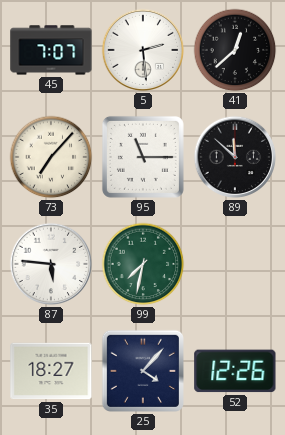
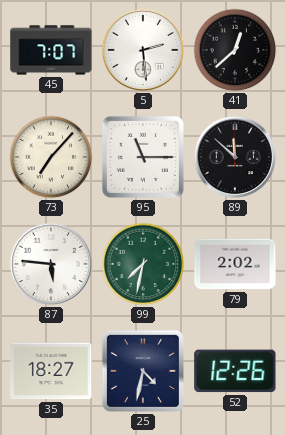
79: none -> 2:02 (235, 264)
25: 4:07 -> 4:32 (143, 371)
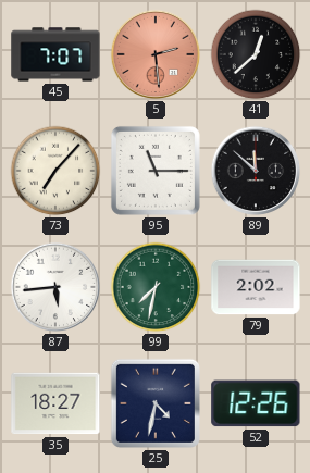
5 dial: white -> salmon (156, 54)
87: 5:46 -> 5:44 (55, 287)
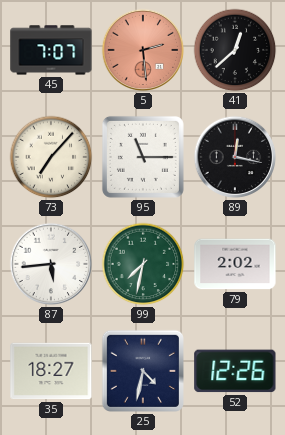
89: 11:52 -> 12:17 (235, 157)
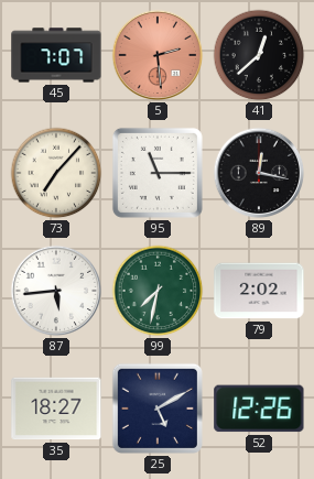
25: 4:32 -> 5:10 (158, 409)
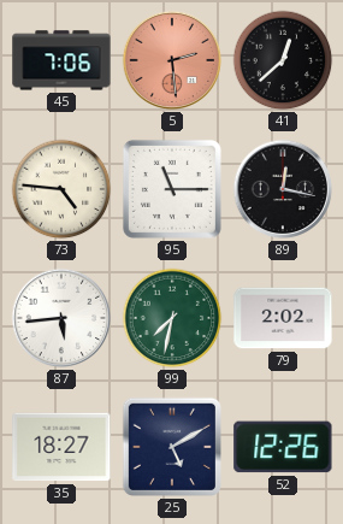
45: 7:07 -> 7:06 (61, 60)
73: 7:07 -> 4:46 (61, 189)
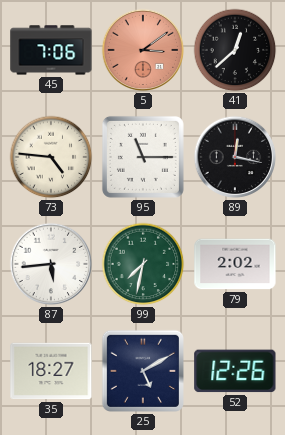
5: 2:29 -> 3:09 (143, 50)
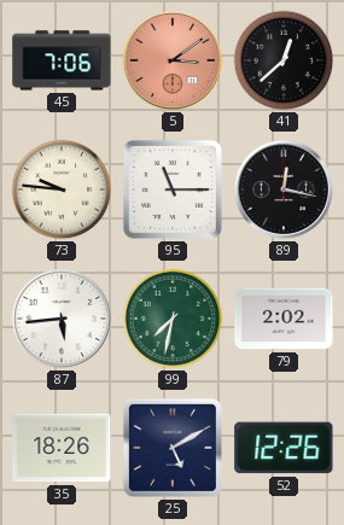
73: 4:46 -> 9:46 (62, 189)
35: 18:27 -> 18:26 (62, 448)
